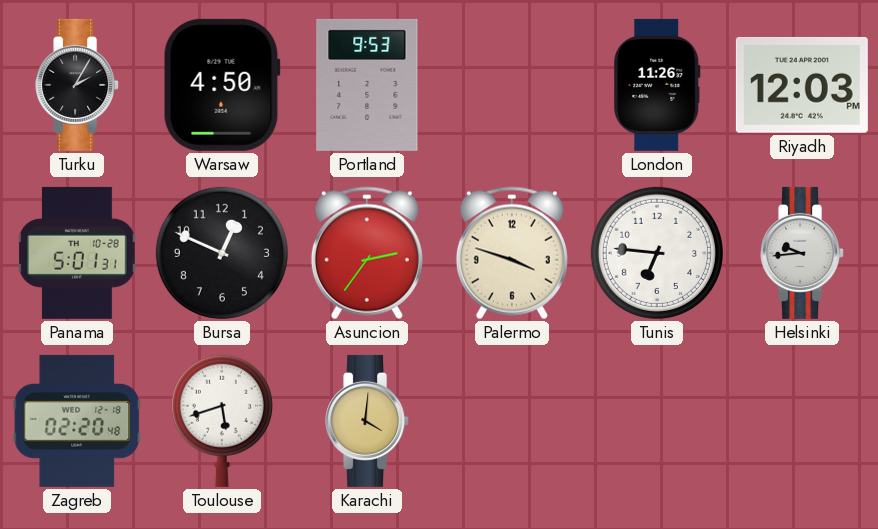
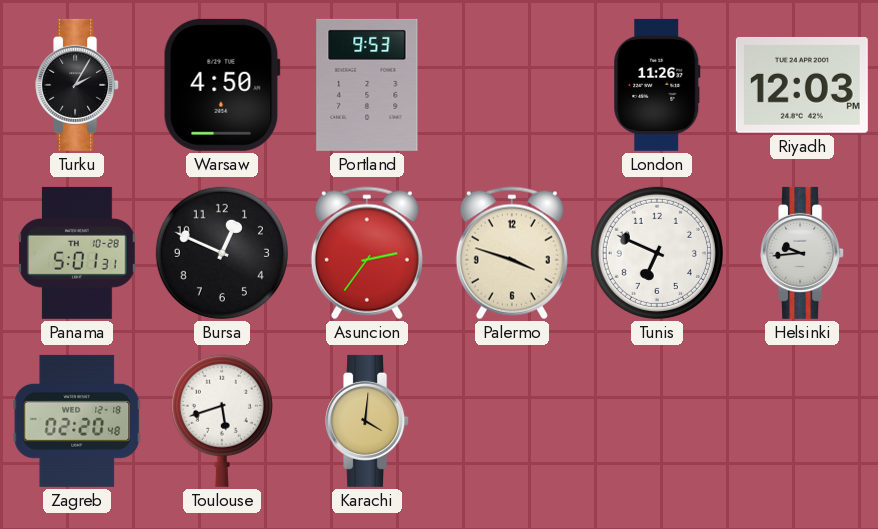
Tunis: 6:46 -> 6:49 (657, 253)
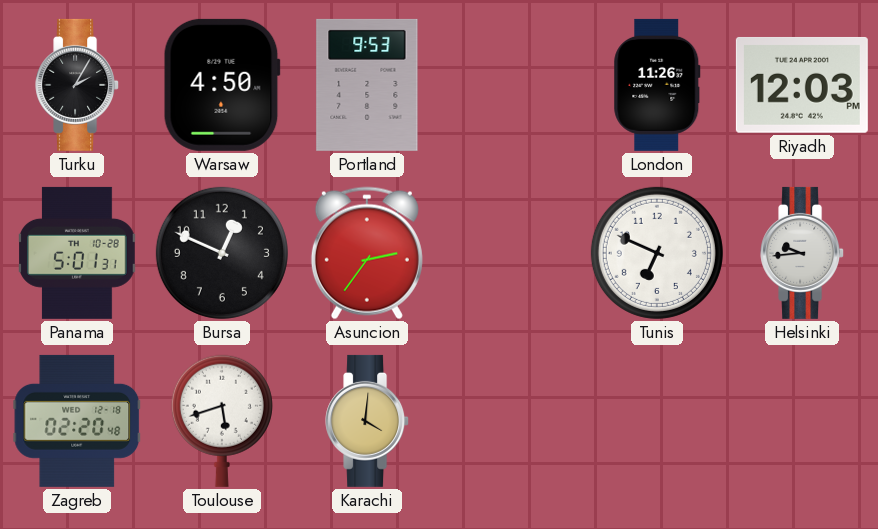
Palermo: 3:48 -> none (512, 253)
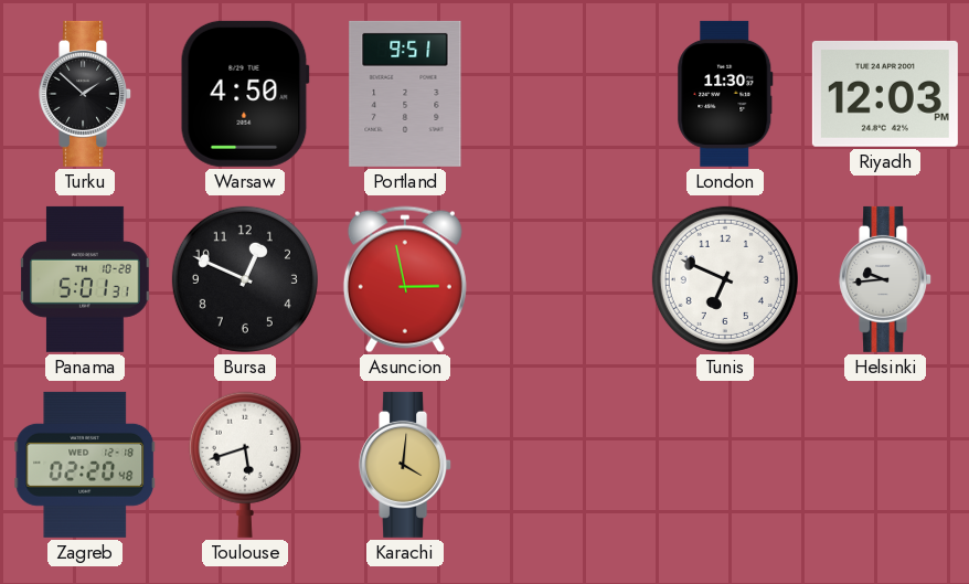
Turku: 2:05 -> 1:52 (86, 94)
Portland: 9:53 -> 9:51 (405, 94)
London: 11:26 -> 11:30 (725, 94)
Asuncion: 2:36 -> 2:58 (405, 279)
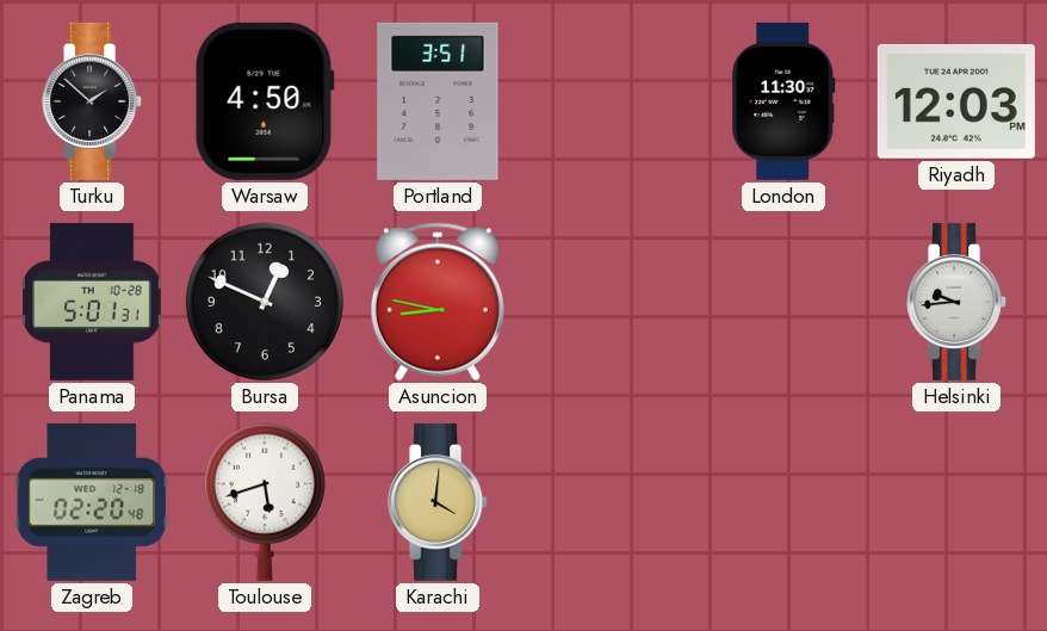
Portland: 9:51 -> 3:51 (438, 101)
Asuncion: 2:58 -> 8:47 (438, 302)
Tunis: 6:49 -> none (725, 279)
